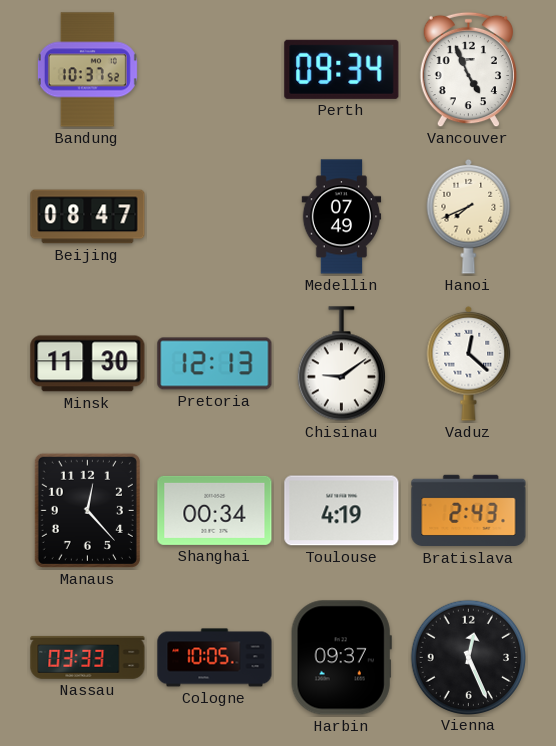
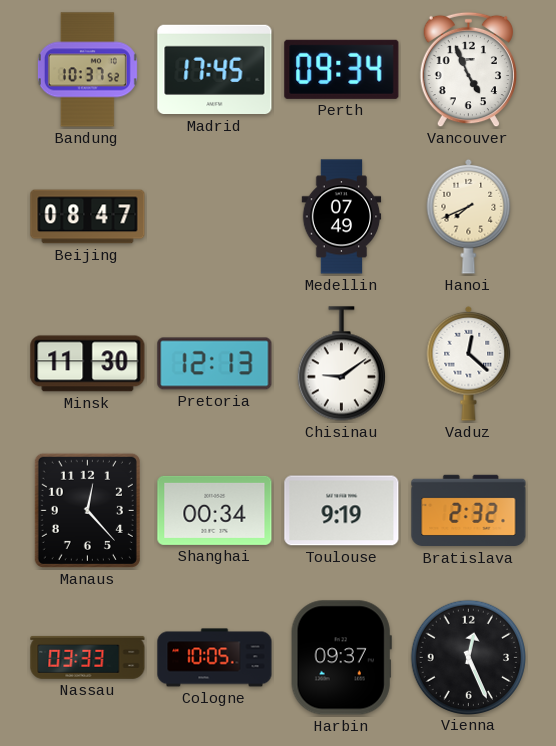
Madrid: none -> 17:45 (215, 70)
Toulouse: 4:19 -> 9:19 (342, 511)
Bratislava: 2:43 -> 2:32 (469, 511)
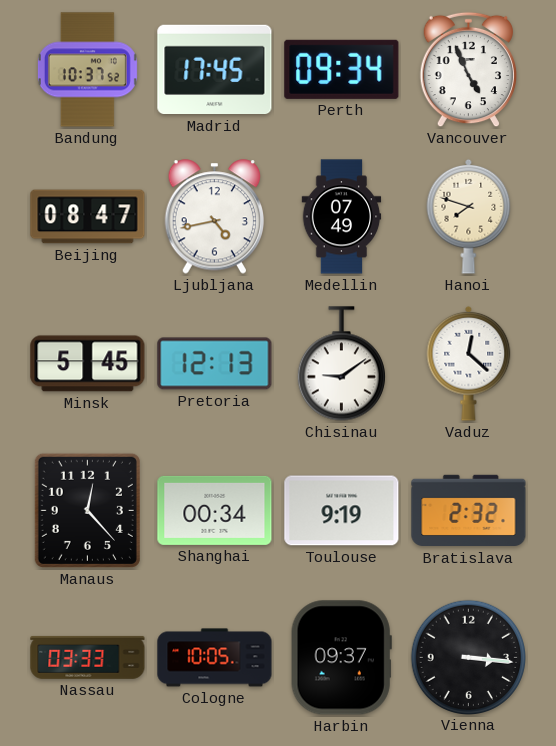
Ljubljana: none -> 4:43 (215, 217)
Hanoi: 7:41 -> 7:48 (469, 216)
Minsk: 11:30 -> 5:45 (88, 364)
Vienna: 12:26 -> 3:16 (468, 657)
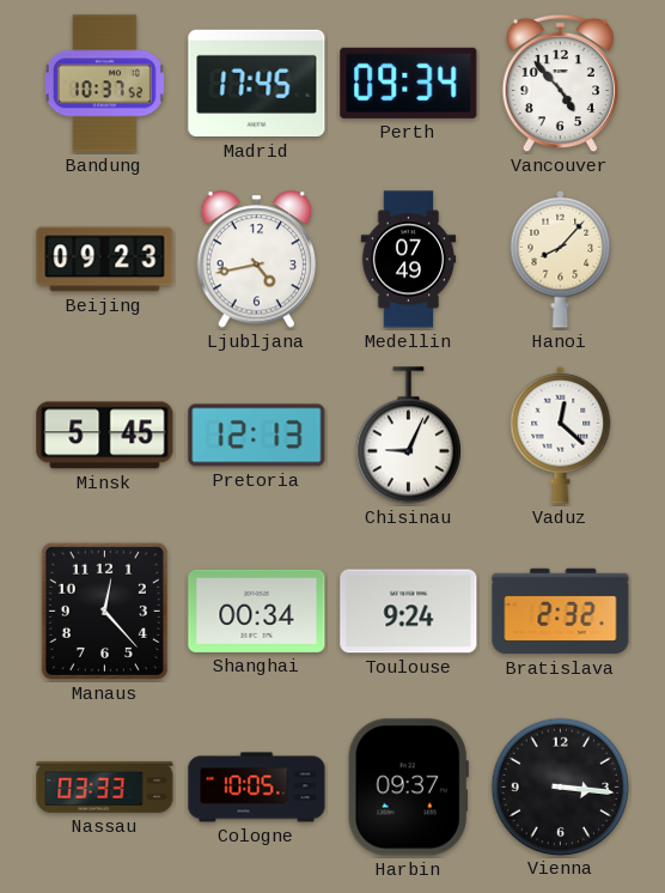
Vancouver: 4:56 -> 4:53 (560, 84)
Beijing: 08:47 -> 09:23 (105, 260)
Hanoi: 7:48 -> 8:07 (561, 259)
Chisinau: 9:09 -> 9:04 (408, 436)
Toulouse: 9:19 -> 9:24 (409, 612)
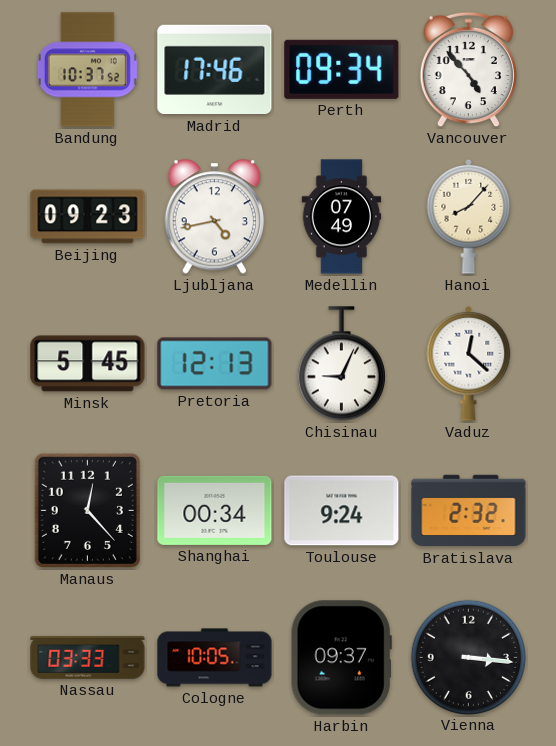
Madrid: 17:45 -> 17:46 (215, 70)
